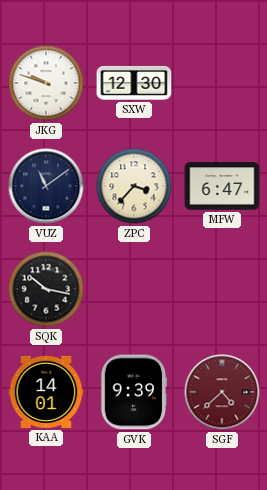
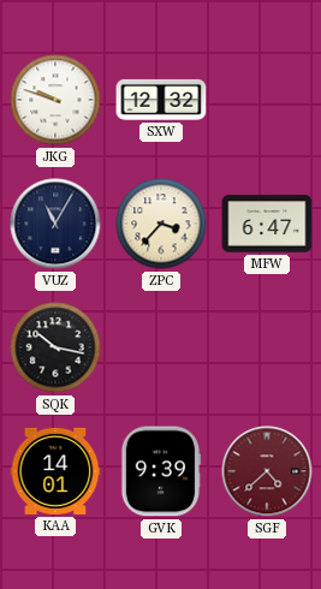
SXW: 12:30 -> 12:32 (161, 100)
VUZ: 11:09 -> 11:05 (55, 224)
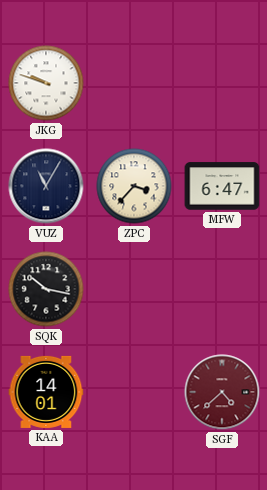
SXW: 12:32 -> none (161, 100)
GVK: 9:39 -> none (161, 471)
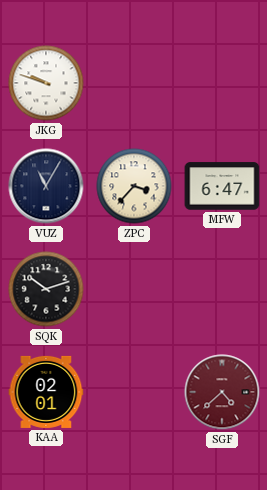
SQK: 10:17 -> 10:12 (46, 289)
KAA: 14:01 -> 02:01 (46, 392)
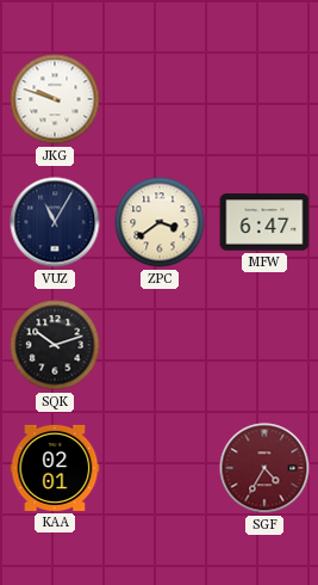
ZPC: 3:37 -> 3:39 (160, 222)
SGF: 4:38 -> 4:35 (264, 468)
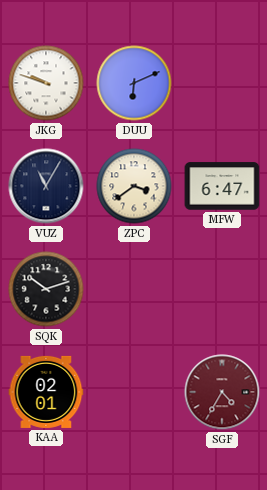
DUU: none -> 6:11 (134, 83)
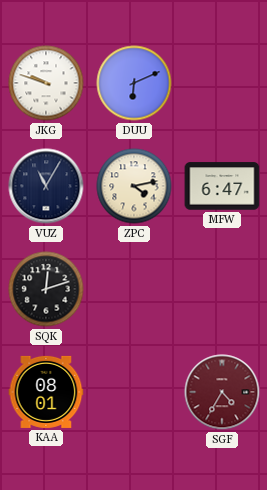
ZPC: 3:39 -> 4:13 (134, 186)
SQK: 10:12 -> 12:12 (46, 289)
KAA: 02:01 -> 08:01 (46, 392)
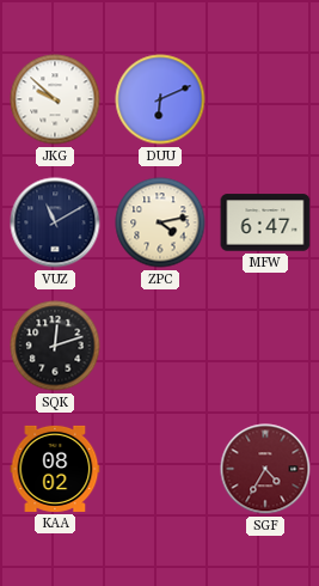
JKG: 9:48 -> 9:52 (55, 99)
VUZ: 11:05 -> 11:10 (55, 222)
KAA: 08:01 -> 08:02 (55, 469)
